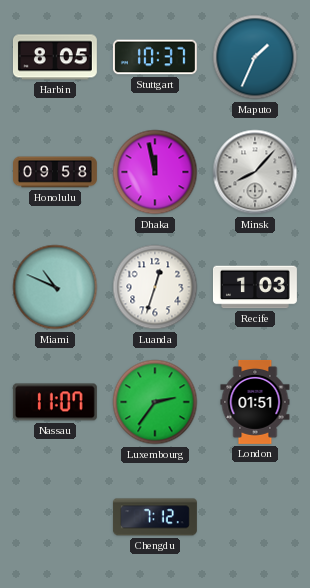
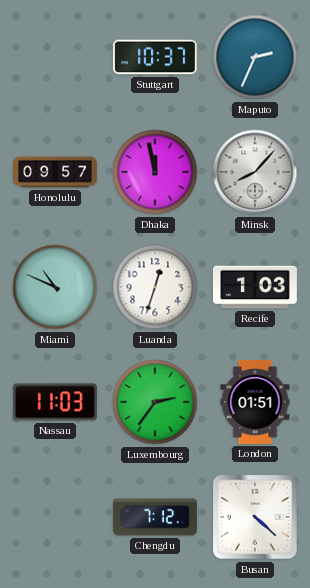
Harbin: 8:05 -> none (55, 57)
Maputo: 1:34 -> 2:34 (255, 57)
Honolulu: 09:58 -> 09:57 (56, 172)
Nassau: 11:07 -> 11:03 (55, 402)
Busan: none -> 4:22 (255, 517)
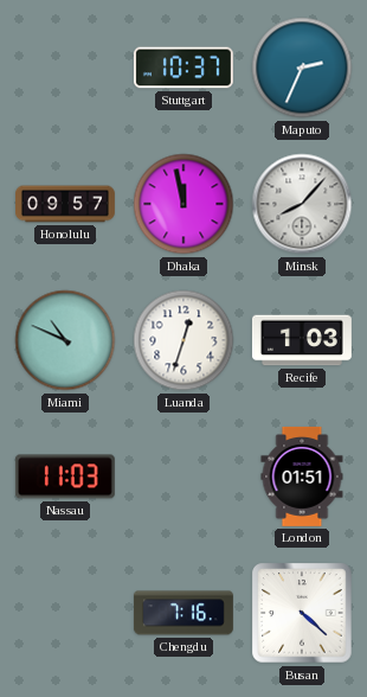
Luxembourg: 2:36 -> none (155, 402)
Chengdu: 7:12 -> 7:16 (183, 613)
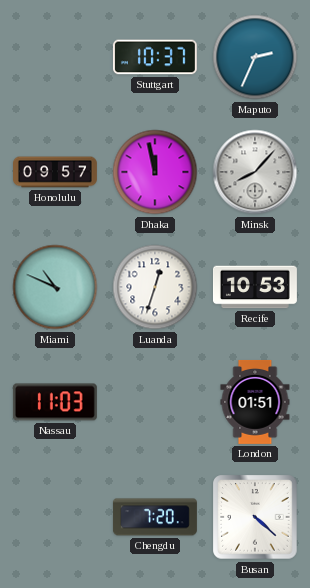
Recife: 1:03 -> 10:53 (255, 287)
Chengdu: 7:16 -> 7:20 (155, 517)
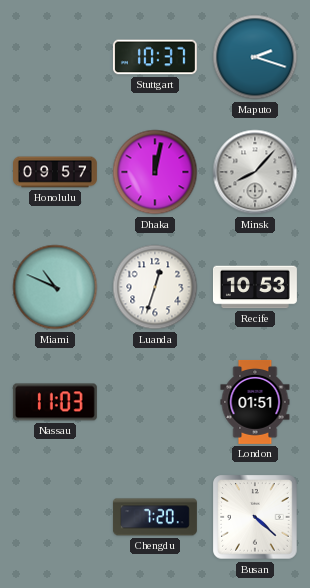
Maputo: 2:34 -> 2:18 (255, 57)
Dhaka: 11:58 -> 12:02 (155, 172)
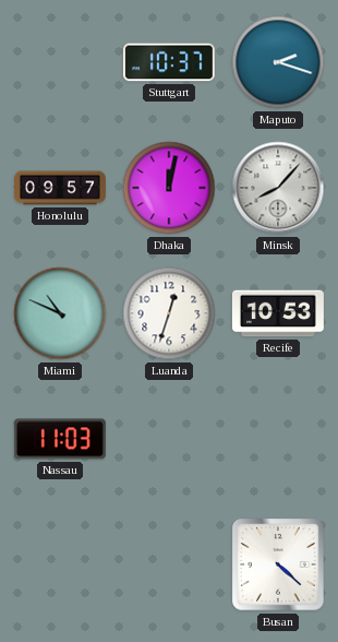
London: 01:51 -> none (255, 402)
Chengdu: 7:20 -> none (155, 517)
